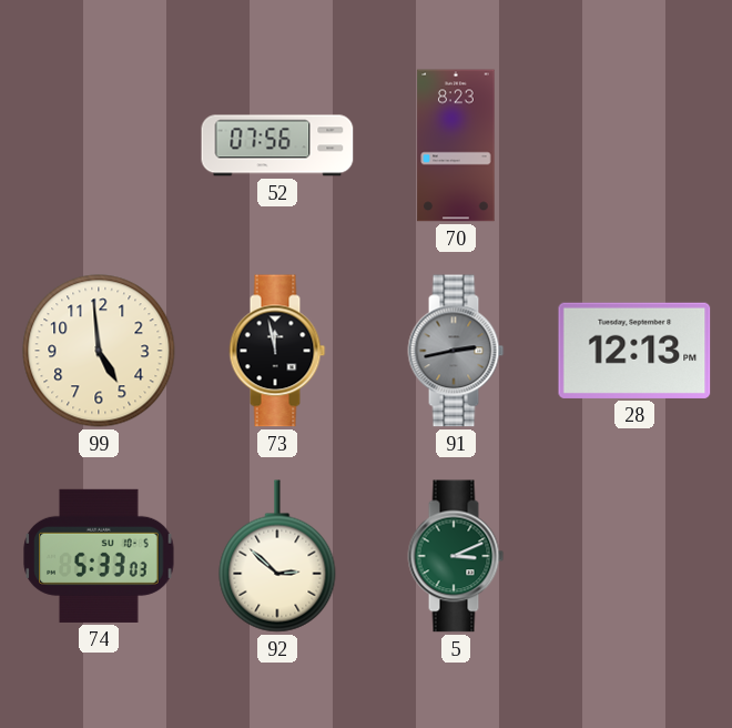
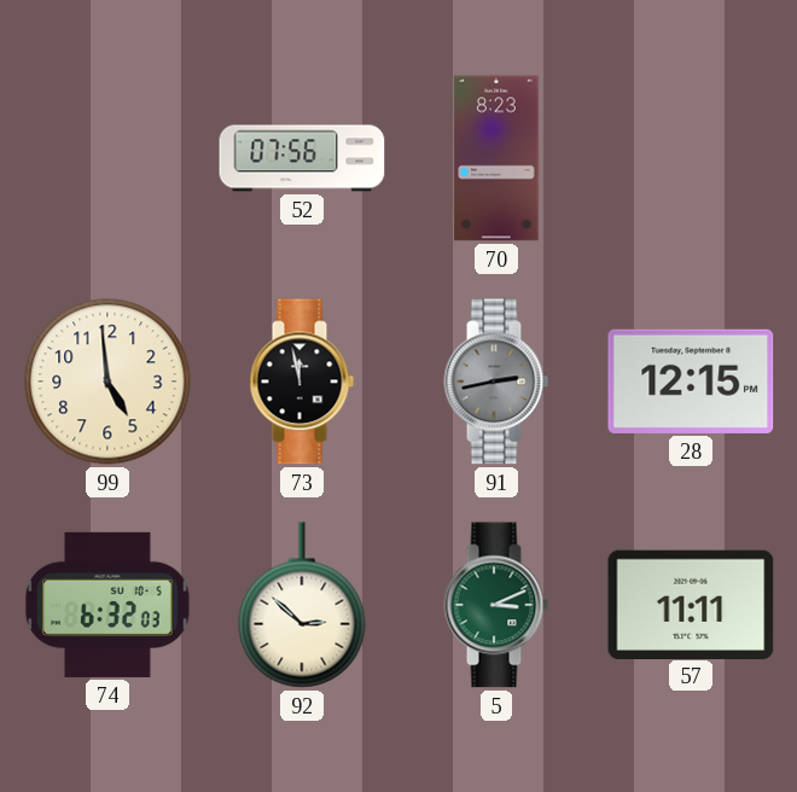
28: 12:13 -> 12:15 (691, 382)
74: 5:33 -> 6:32 (107, 605)
57: none -> 11:11 (691, 604)
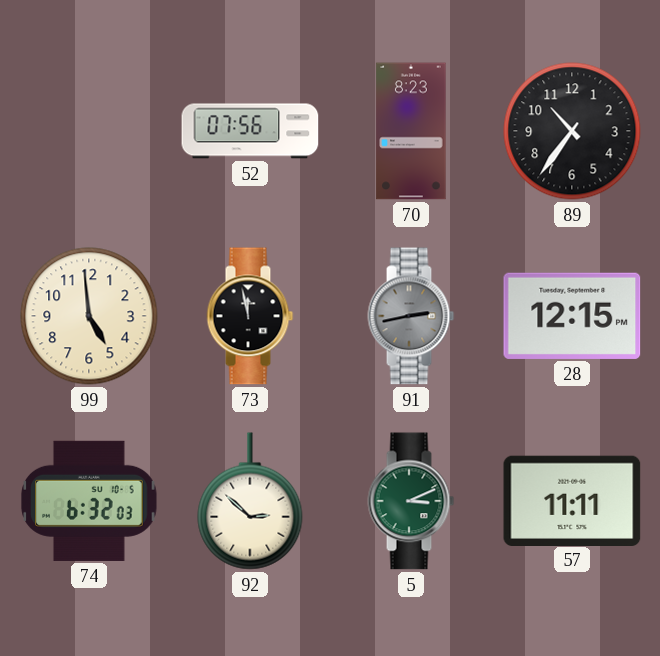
89: none -> 10:36 (572, 131)
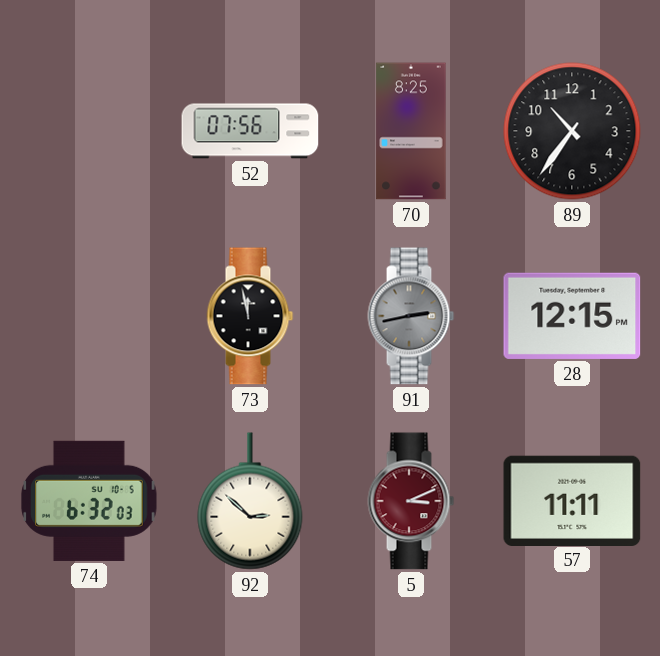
70: 8:23 -> 8:25 (411, 131)
99: 4:59 -> none (89, 316)
5 dial: green -> burgundy (411, 501)
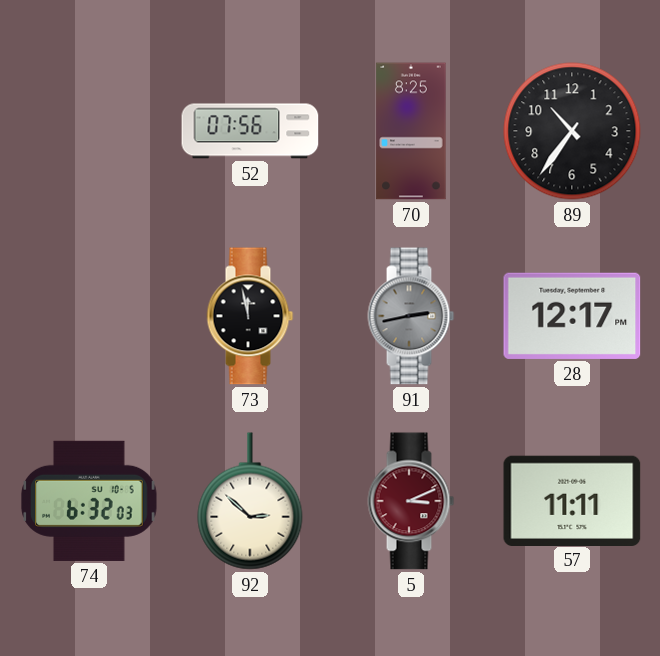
28: 12:15 -> 12:17 (572, 316)
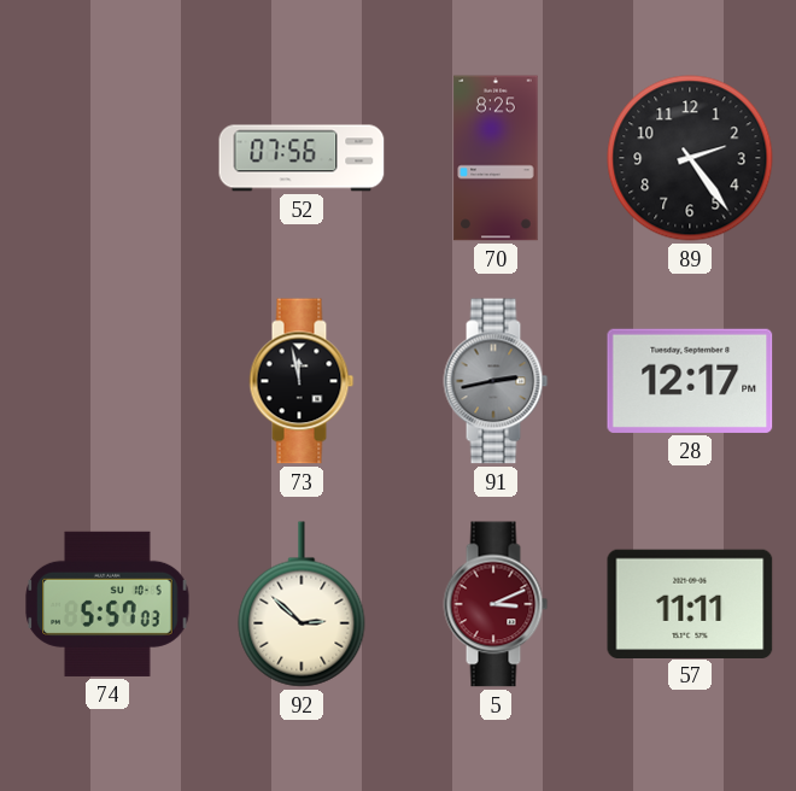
89: 10:36 -> 2:24 (690, 158)
74: 6:32 -> 5:57 (107, 604)
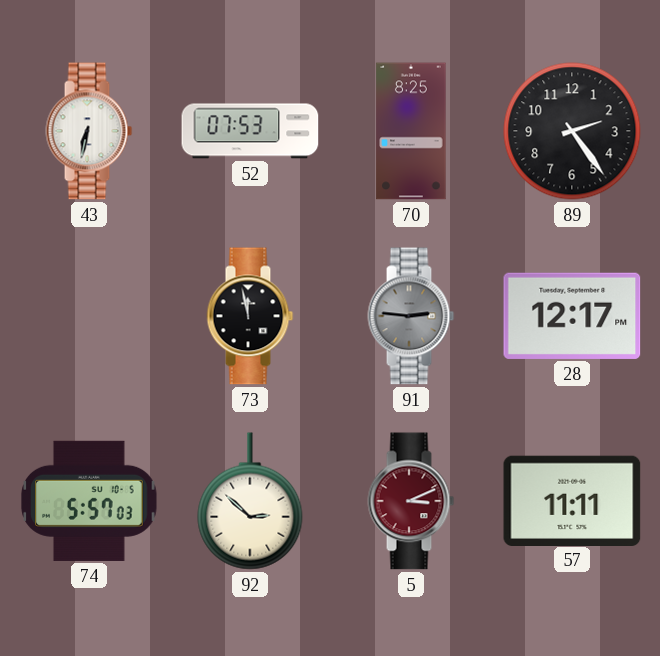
43: none -> 6:32 (89, 131)
52: 07:56 -> 07:53 (250, 131)
91: 2:43 -> 2:46 (411, 316)
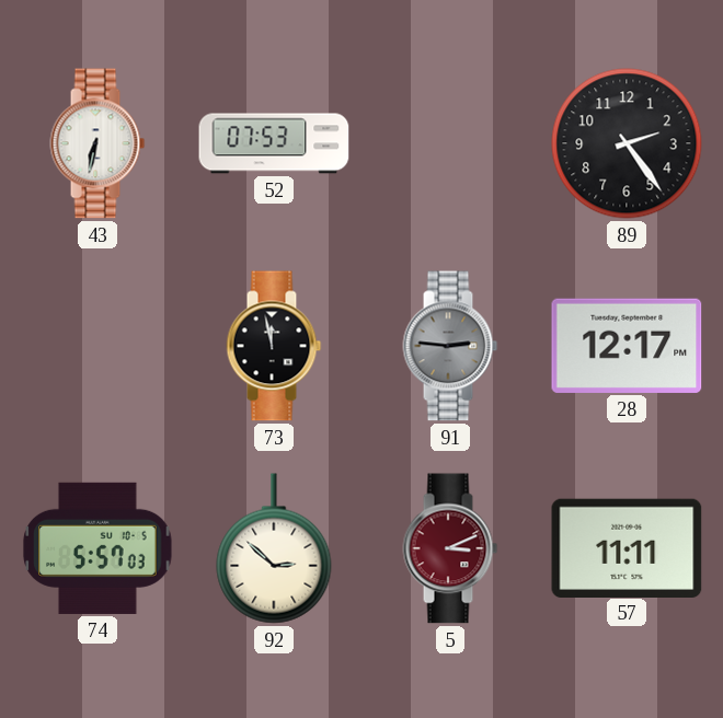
70: 8:25 -> none (411, 131)
